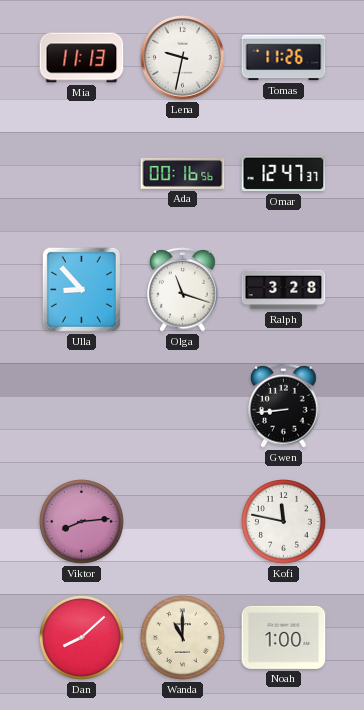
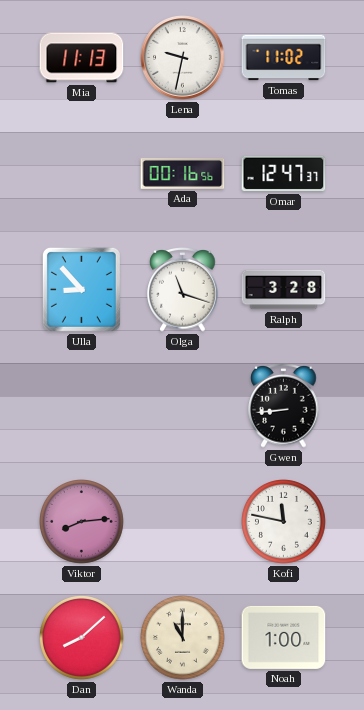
Tomas: 11:26 -> 11:02 (284, 58)
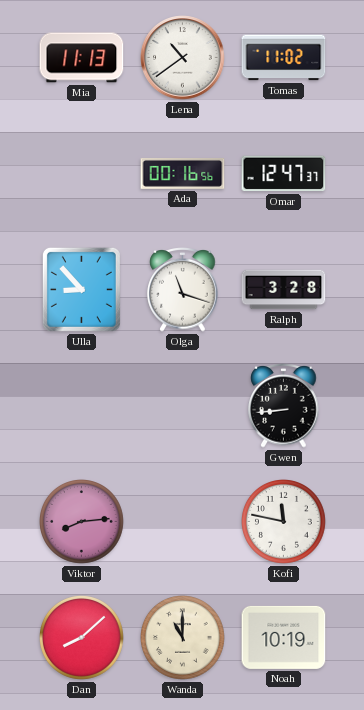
Lena: 9:32 -> 10:39 (183, 58)
Noah: 1:00 -> 10:19 (284, 637)
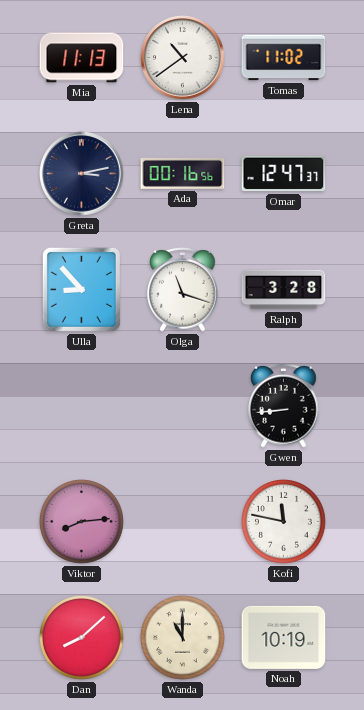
Greta: none -> 3:13 (82, 174)
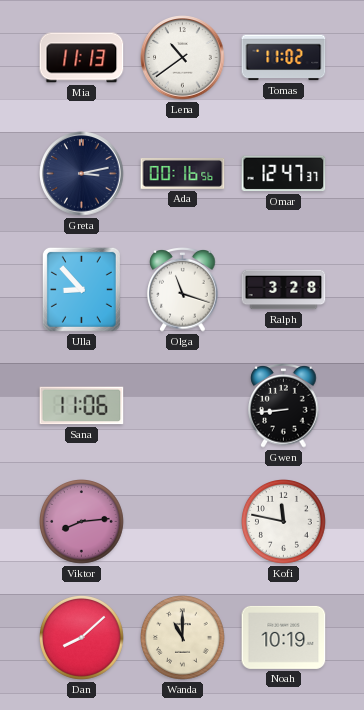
Sana: none -> 11:06 (82, 406)
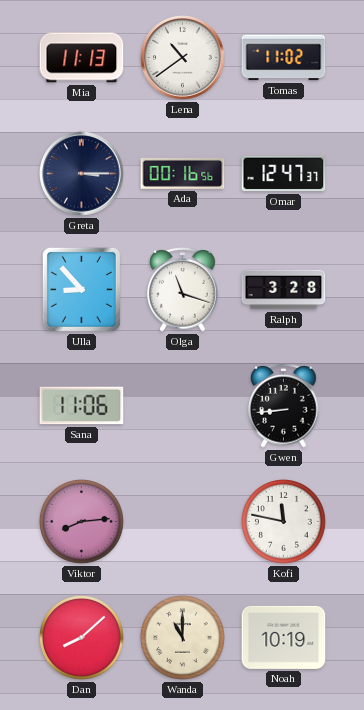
Greta: 3:13 -> 3:15 (82, 174)
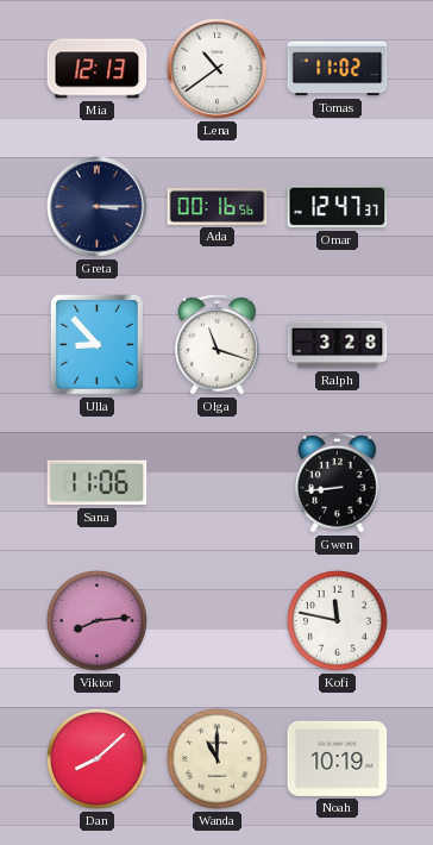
Mia: 11:13 -> 12:13 (98, 69)
